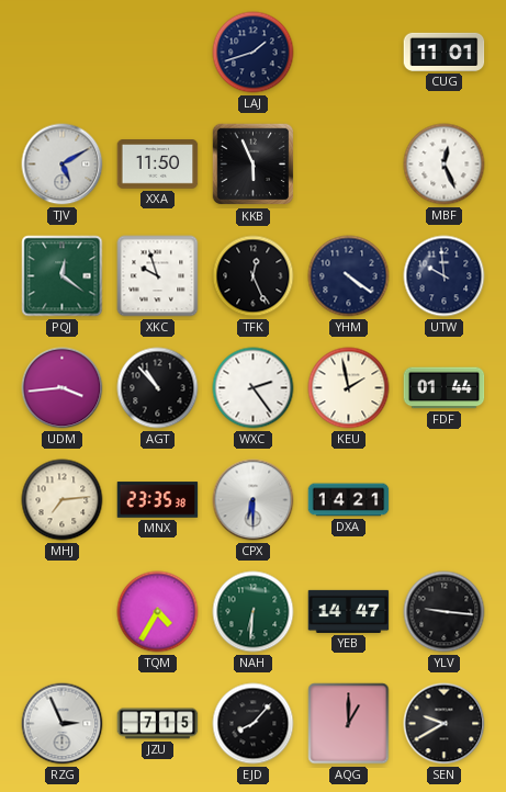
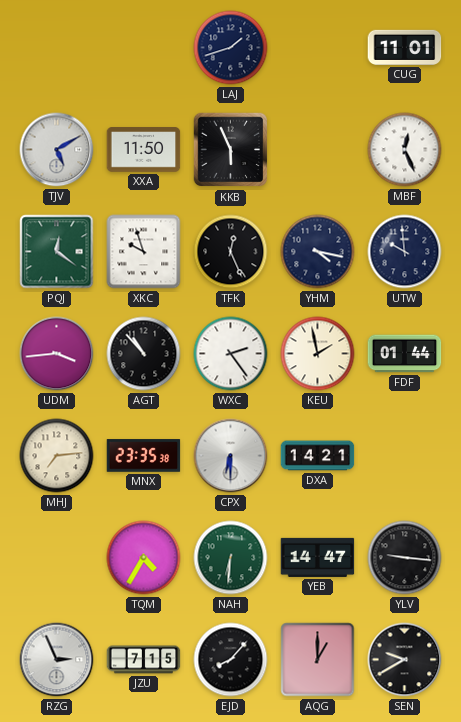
YHM: 4:21 -> 4:17 (318, 252)
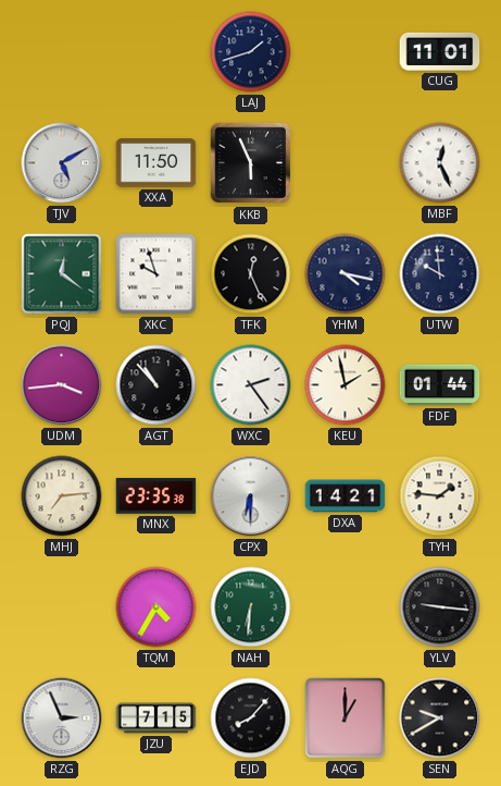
TYH: none -> 1:46 (440, 496)
YEB: 14:47 -> none (318, 557)
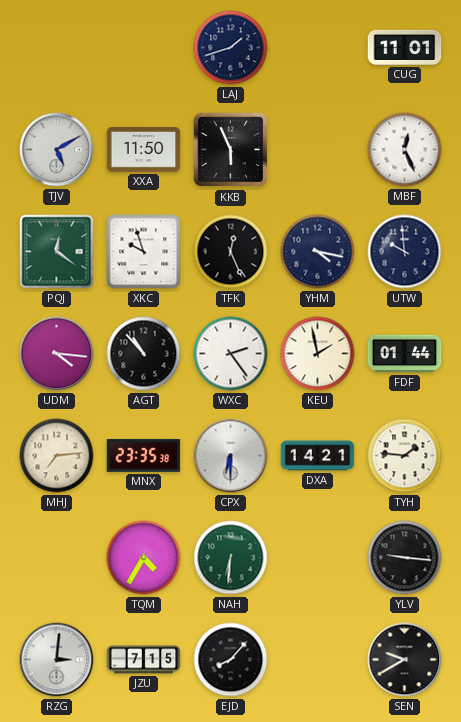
UDM: 3:44 -> 4:16 (57, 354)
RZG: 2:56 -> 3:01 (57, 660)
AQG: 1:00 -> none (346, 719)
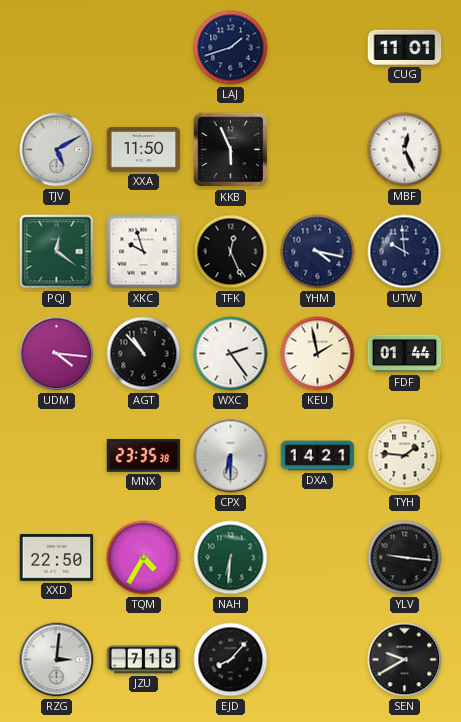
MHJ: 7:14 -> none (57, 456)
XXD: none -> 22:50 (57, 558)
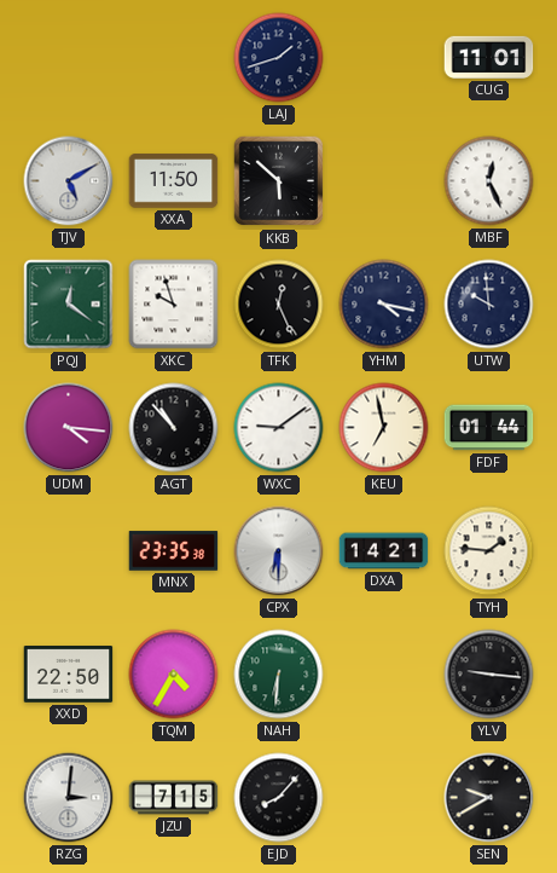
KKB: 5:56 -> 5:52 (279, 181)
WXC: 2:24 -> 9:09 (279, 428)
KEU: 1:58 -> 6:58 (384, 428)
